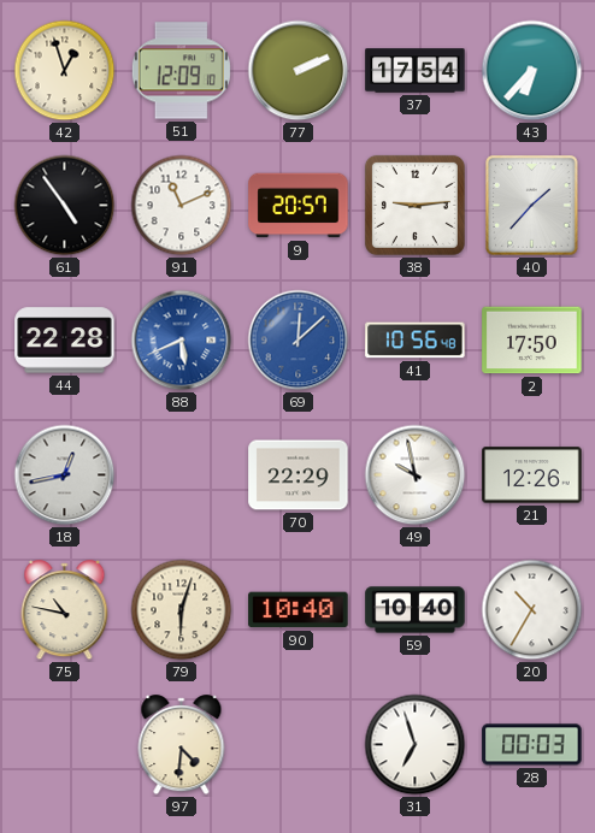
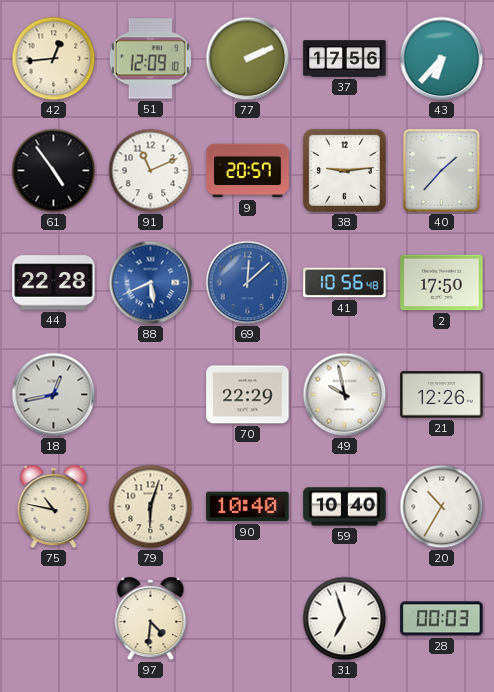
42: 12:57 -> 12:44 (54, 59)
37: 17:54 -> 17:56 (345, 59)
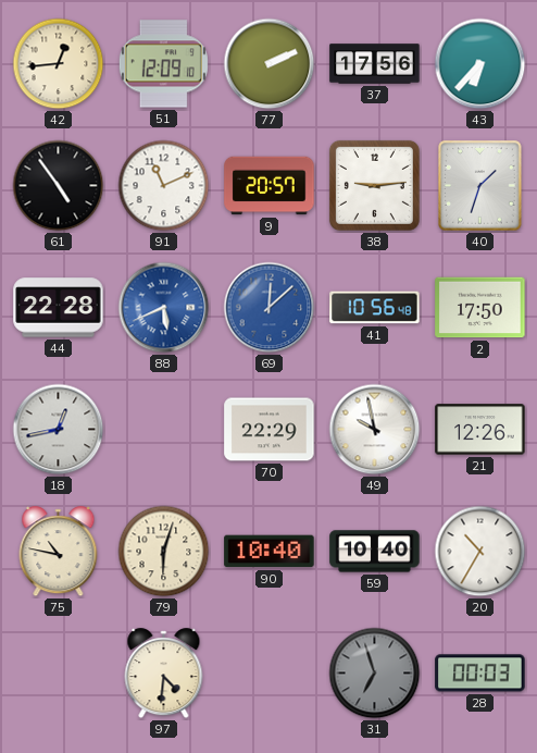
40: 1:37 -> 1:33 (480, 186)
31 dial: white -> grey (375, 674)
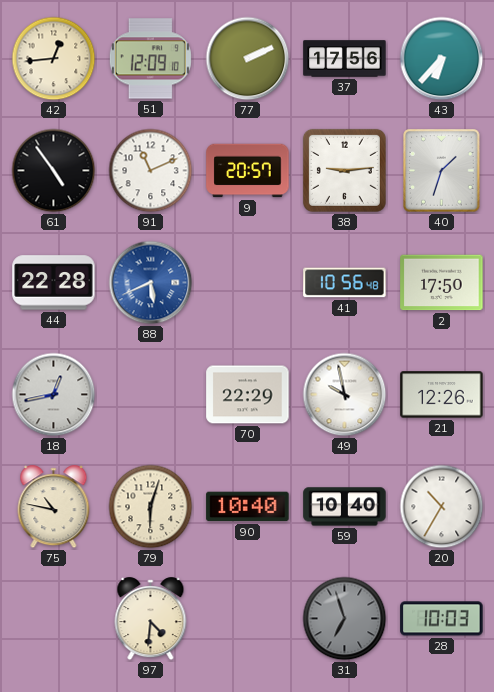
69: 12:08 -> none (270, 308)
28: 00:03 -> 10:03 (442, 619)
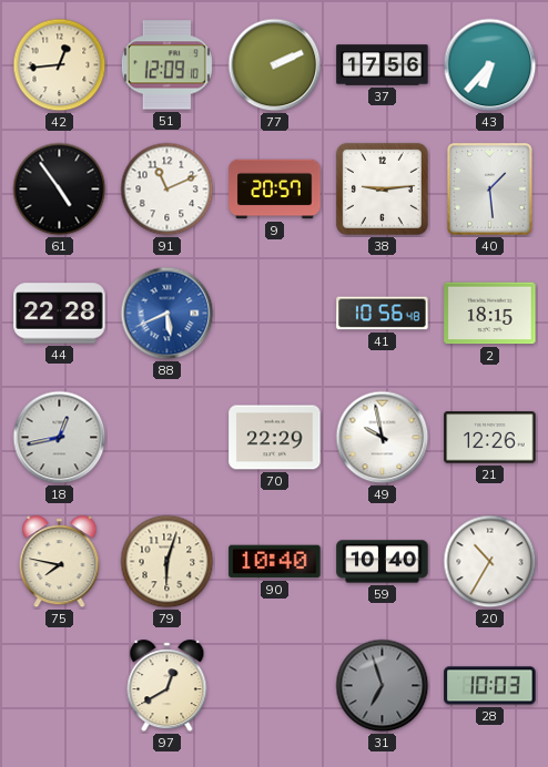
40: 1:33 -> 1:29 (490, 190)
2: 17:50 -> 18:15 (490, 314)
75: 10:47 -> 7:47 (60, 562)
97: 4:31 -> 12:40 (168, 686)
